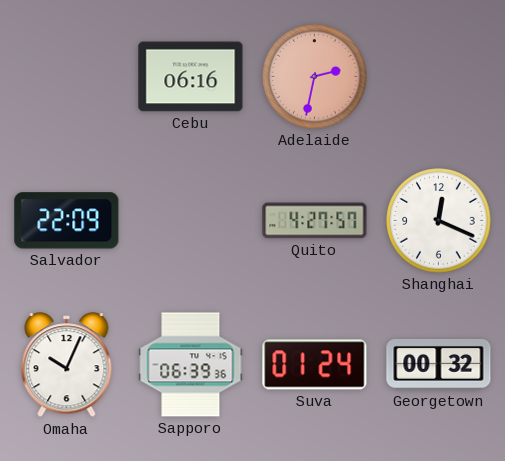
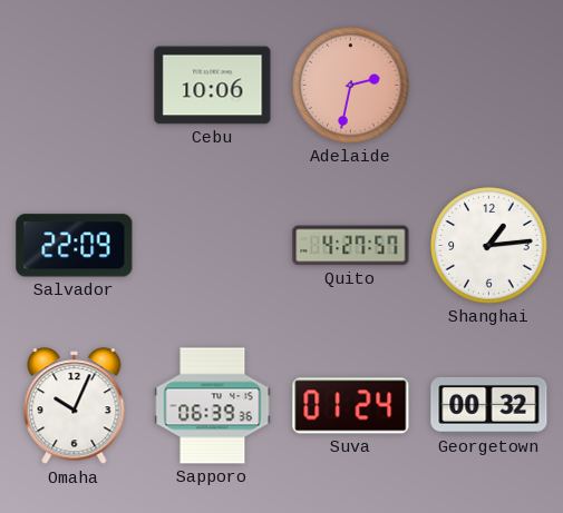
Cebu: 06:16 -> 10:06 (213, 86)
Shanghai: 12:19 -> 1:14 (489, 246)
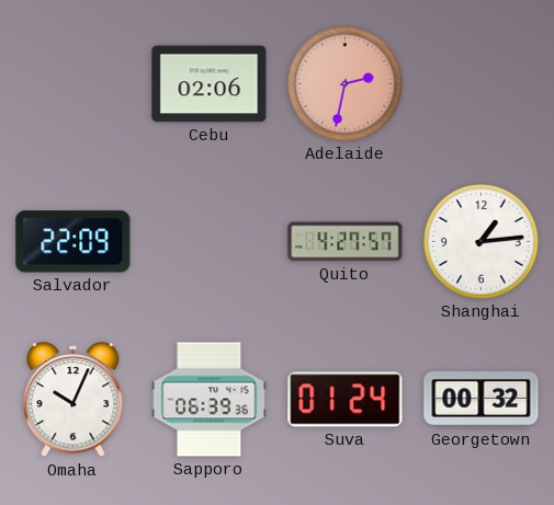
Cebu: 10:06 -> 02:06 (210, 84)
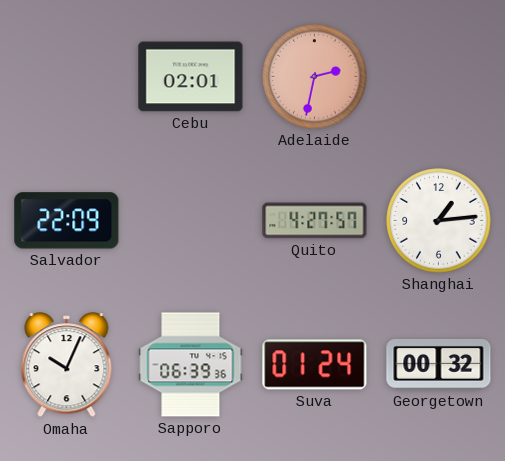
Cebu: 02:06 -> 02:01 (191, 77)
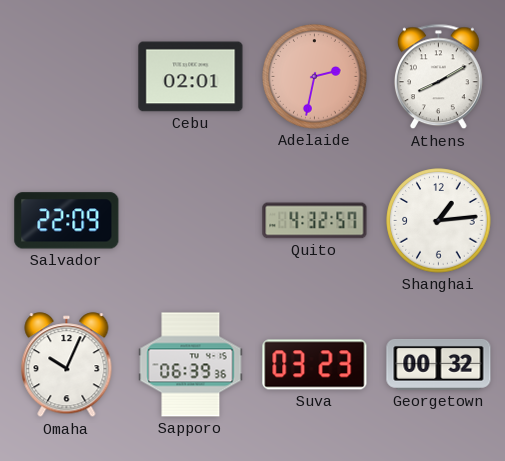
Athens: none -> 8:10 (438, 77)
Quito: 4:27 -> 4:32 (315, 221)
Suva: 01:24 -> 03:23 (315, 365)
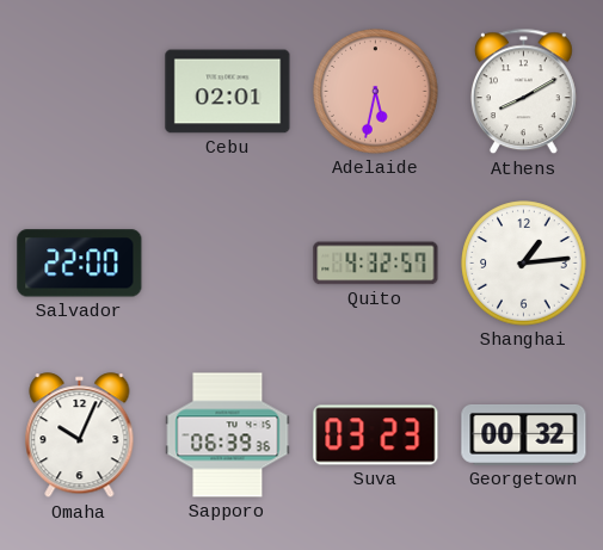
Adelaide: 2:32 -> 5:32 (376, 92)
Salvador: 22:09 -> 22:00 (80, 264)
